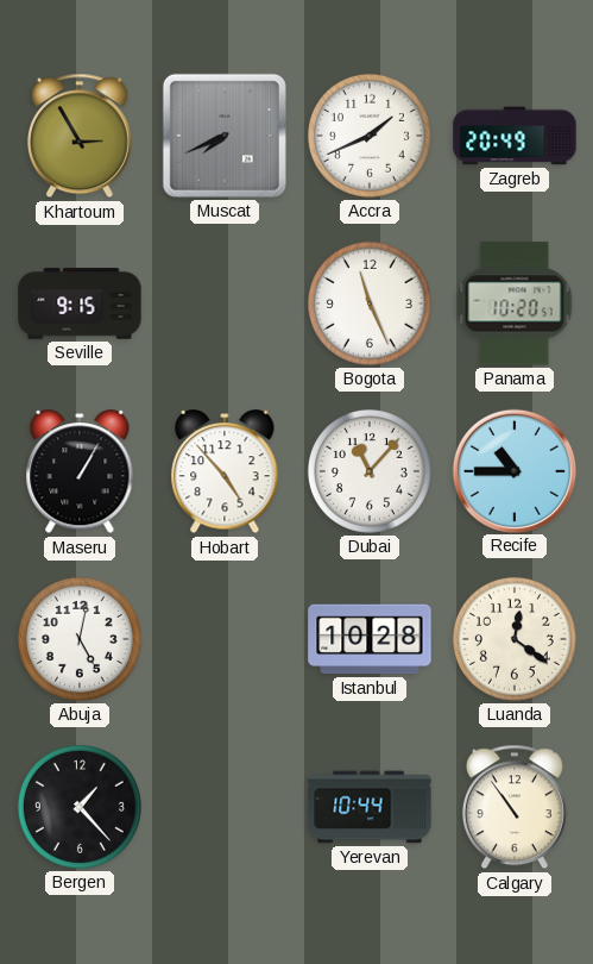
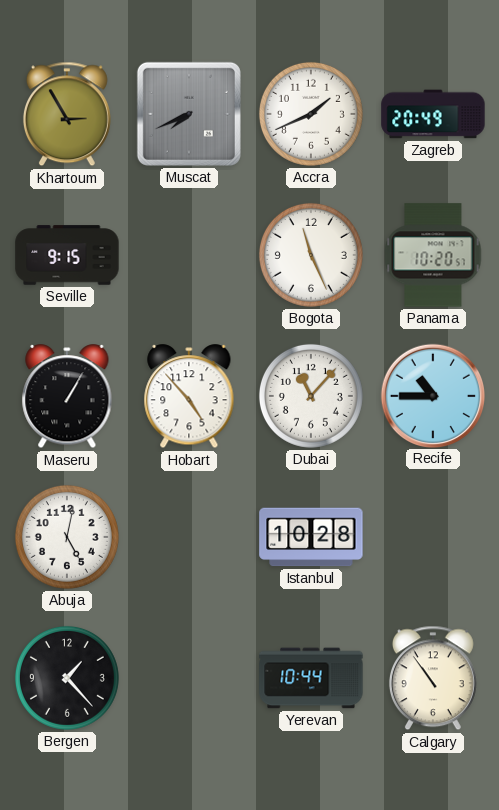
Luanda: 12:21 -> none (515, 639)
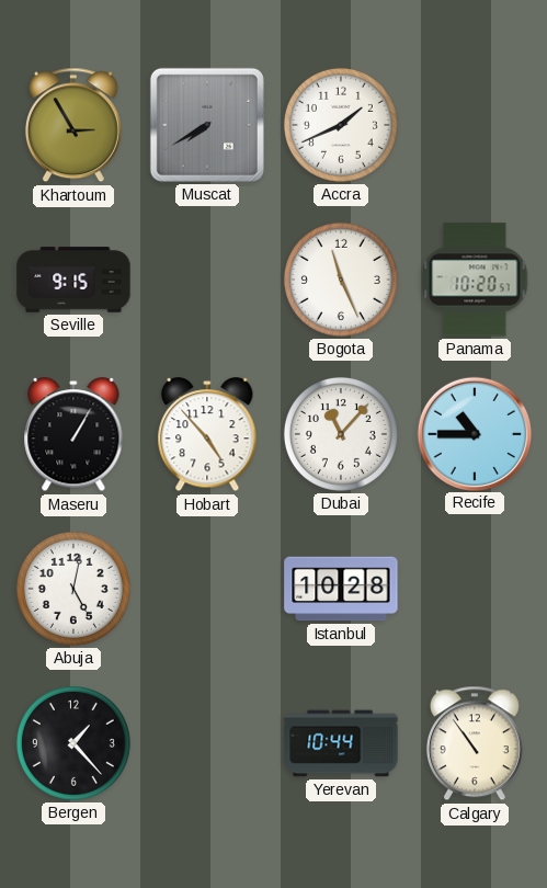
Muscat: 7:41 -> 7:40 (207, 125)
Zagreb: 20:49 -> none (433, 114)
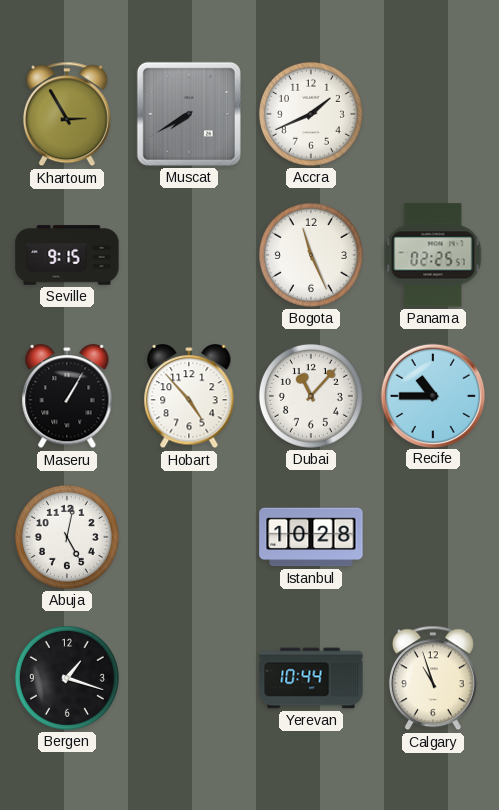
Panama: 10:20 -> 02:25 (433, 255)
Bergen: 1:23 -> 1:18 (67, 678)
Calgary: 10:54 -> 10:57 (433, 678)
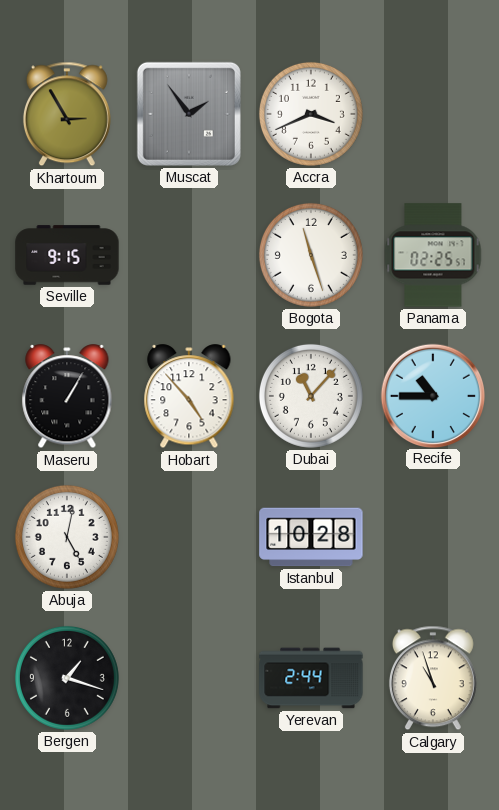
Muscat: 7:40 -> 1:54 (189, 114)
Accra: 1:41 -> 3:41 (311, 114)
Bogota: 11:26 -> 11:27 (311, 255)
Yerevan: 10:44 -> 2:44 (311, 678)
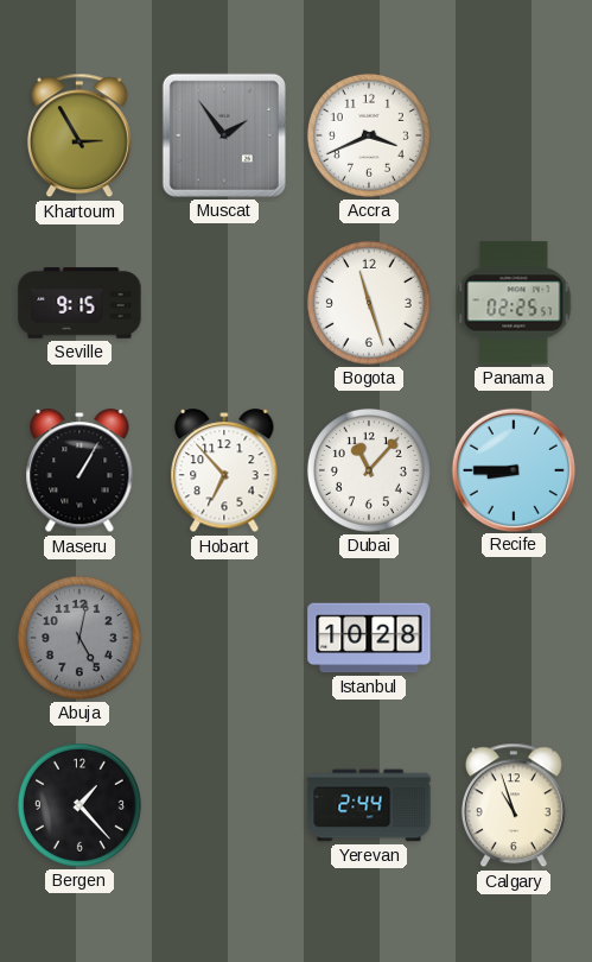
Hobart: 4:53 -> 6:53 (224, 471)
Recife: 10:45 -> 8:45 (513, 469)
Abuja dial: white -> grey (79, 638)
Bergen: 1:18 -> 1:23 (79, 805)
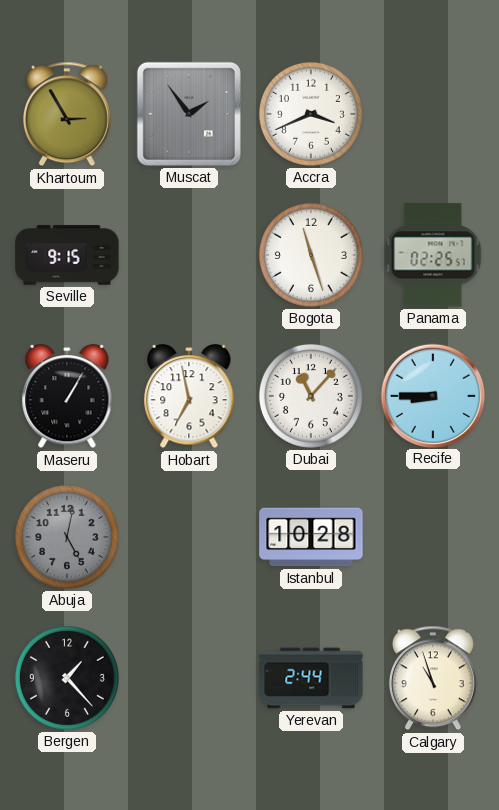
Hobart: 6:53 -> 6:58 (189, 397)
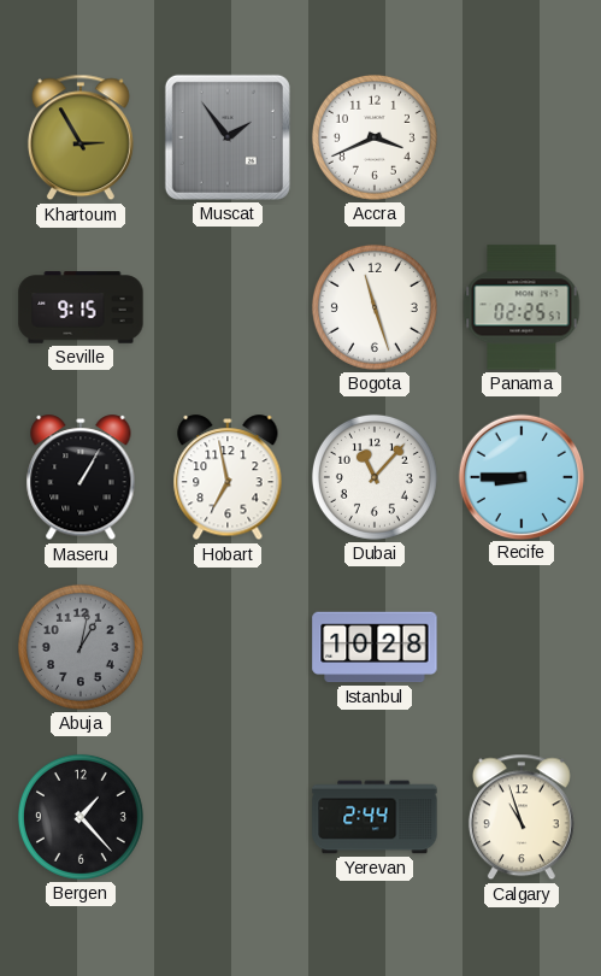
Abuja: 5:02 -> 1:02 (81, 647)
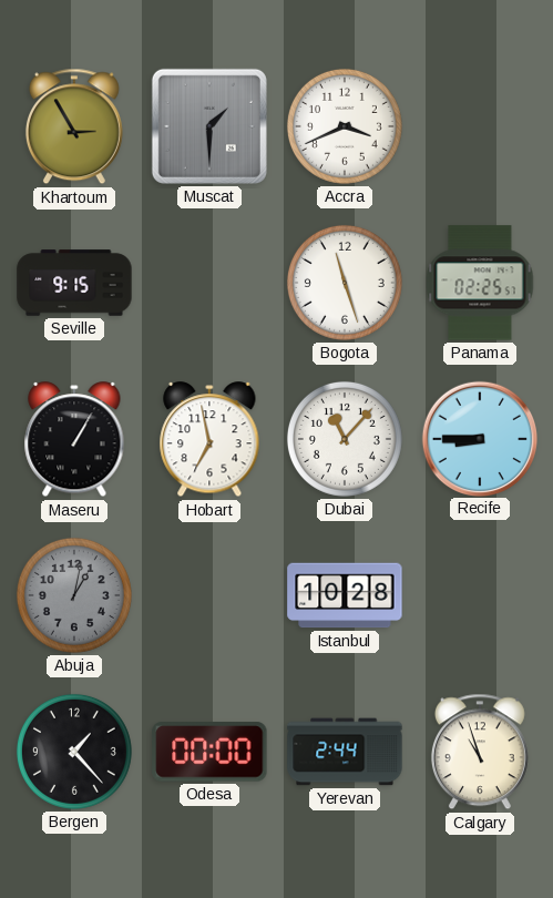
Muscat: 1:54 -> 1:30 (209, 126)
Odesa: none -> 00:00 (209, 752)
